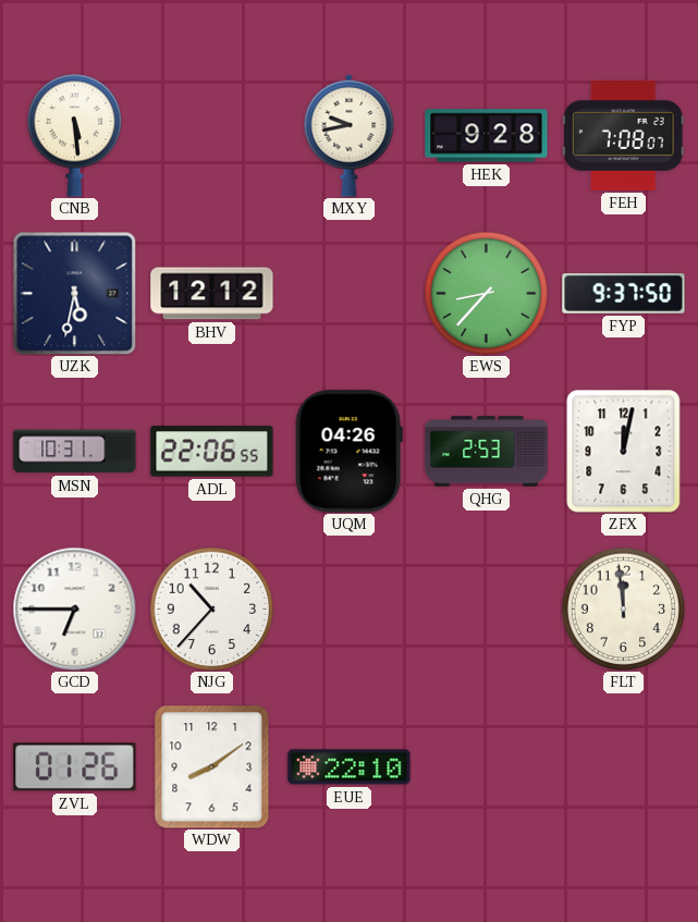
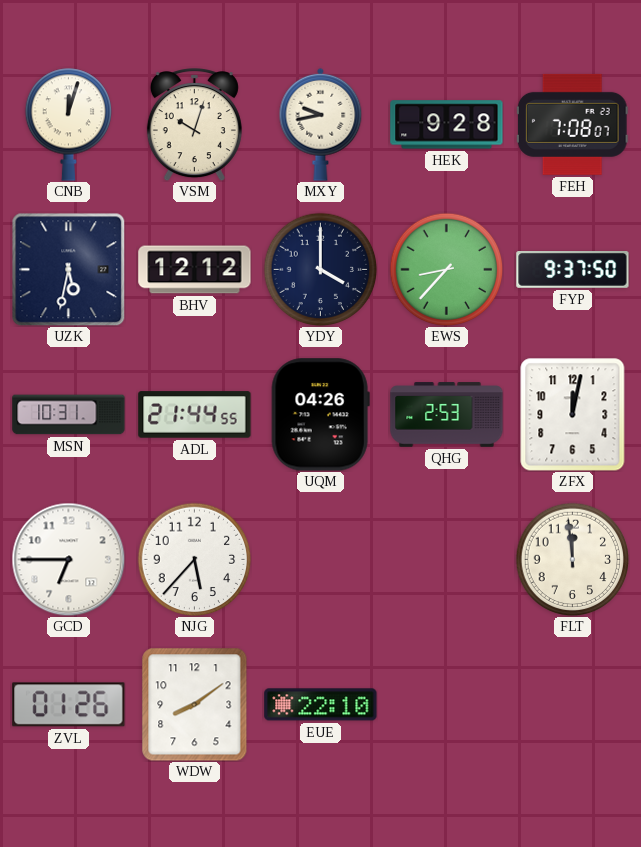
CNB: 5:29 -> 12:03 (68, 124)
VSM: none -> 10:03 (194, 125)
YDY: none -> 4:00 (320, 269)
ADL: 22:06 -> 21:44 (195, 415)
NJG: 10:37 -> 5:37 (194, 559)
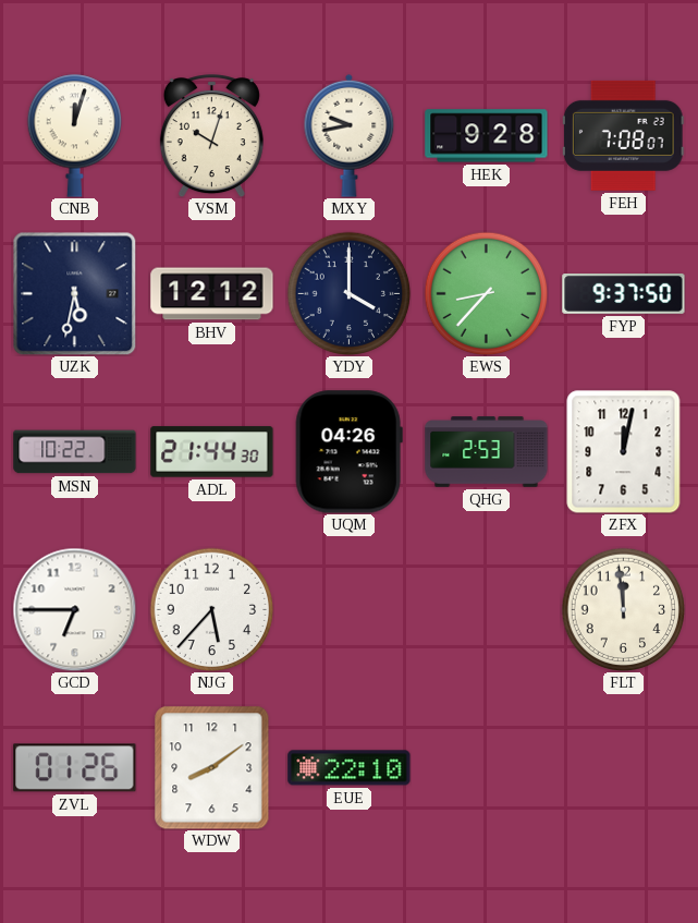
MSN: 10:31 -> 10:22 (75, 452)
ADL: 21:44:55 -> 21:44:30 (212, 452)
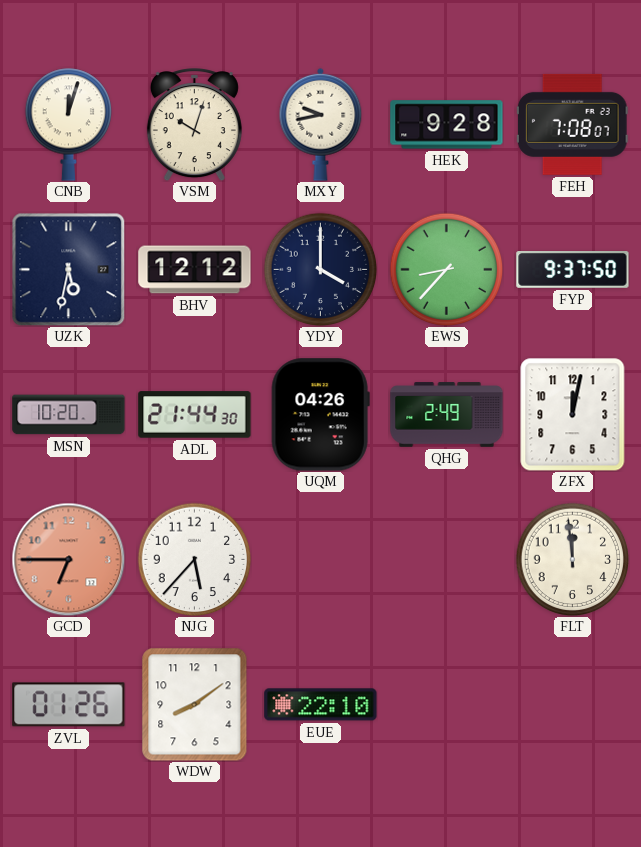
MSN: 10:22 -> 10:20 (69, 415)
QHG: 2:53 -> 2:49 (447, 415)
GCD dial: white -> salmon (68, 559)
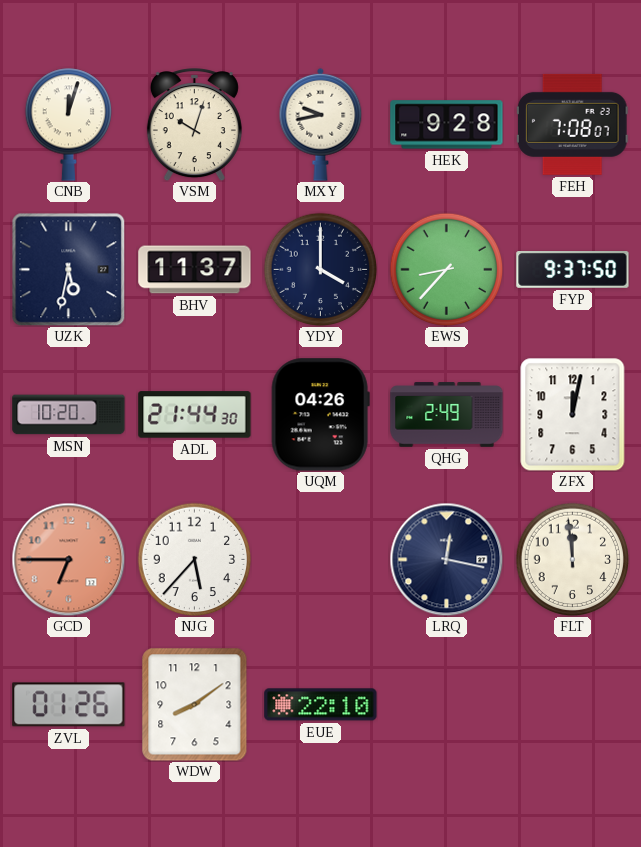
BHV: 12:12 -> 11:37 (195, 270)
LRQ: none -> 12:17 (446, 559)
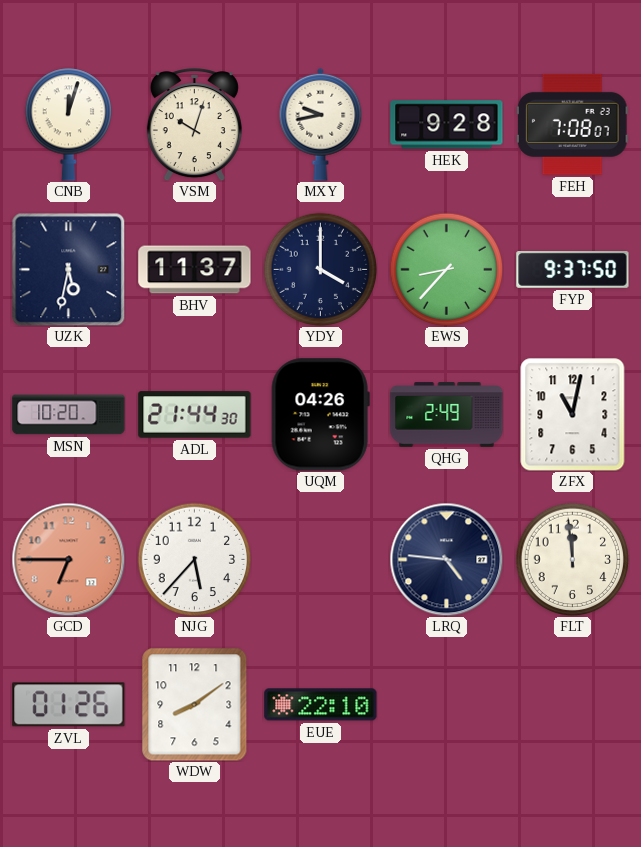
ZFX: 12:02 -> 11:02 (573, 414)
LRQ: 12:17 -> 4:46 (446, 559)
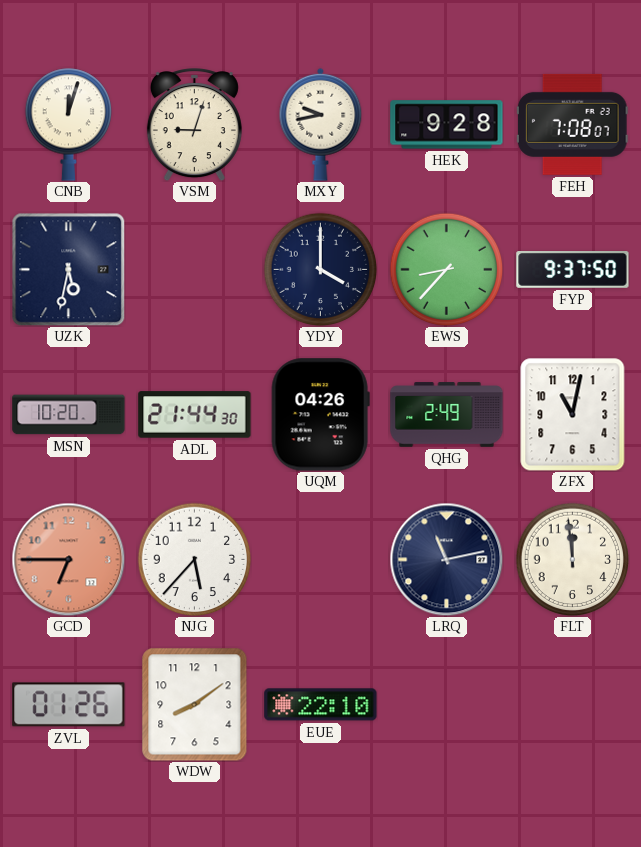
VSM: 10:03 -> 9:03 (194, 125)
BHV: 11:37 -> none (195, 270)
LRQ: 4:46 -> 11:13 (446, 559)
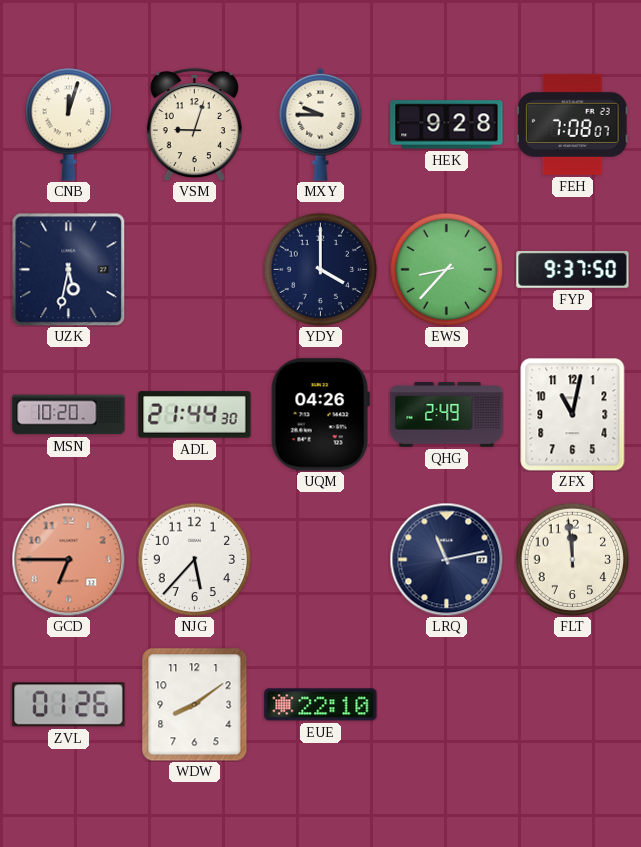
MXY: 9:43 -> 9:45 (321, 124)
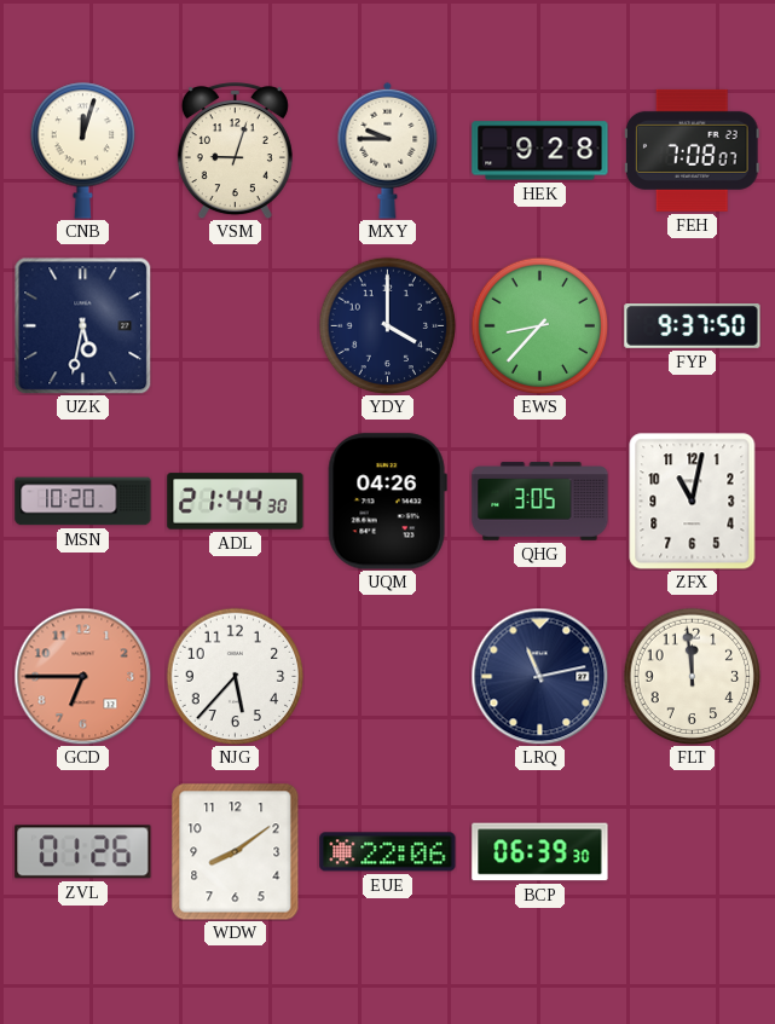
QHG: 2:49 -> 3:05 (540, 502)
EUE: 22:10 -> 22:06 (388, 852)
BCP: none -> 06:39 (540, 852)
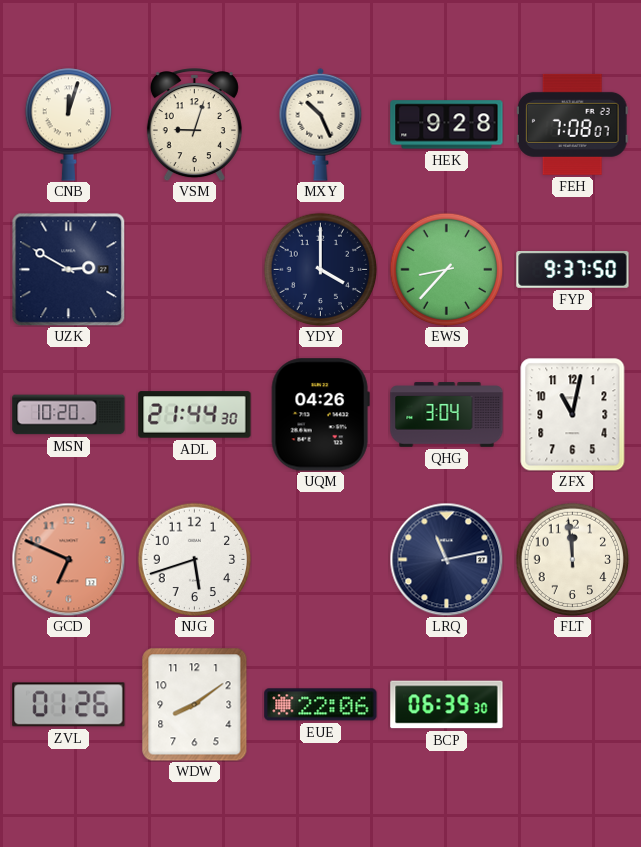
MXY: 9:45 -> 10:26 (321, 124)
UZK: 5:32 -> 2:50 (68, 269)
QHG: 3:05 -> 3:04 (447, 415)
GCD: 6:45 -> 6:49 (68, 559)
NJG: 5:37 -> 5:42 (194, 559)
